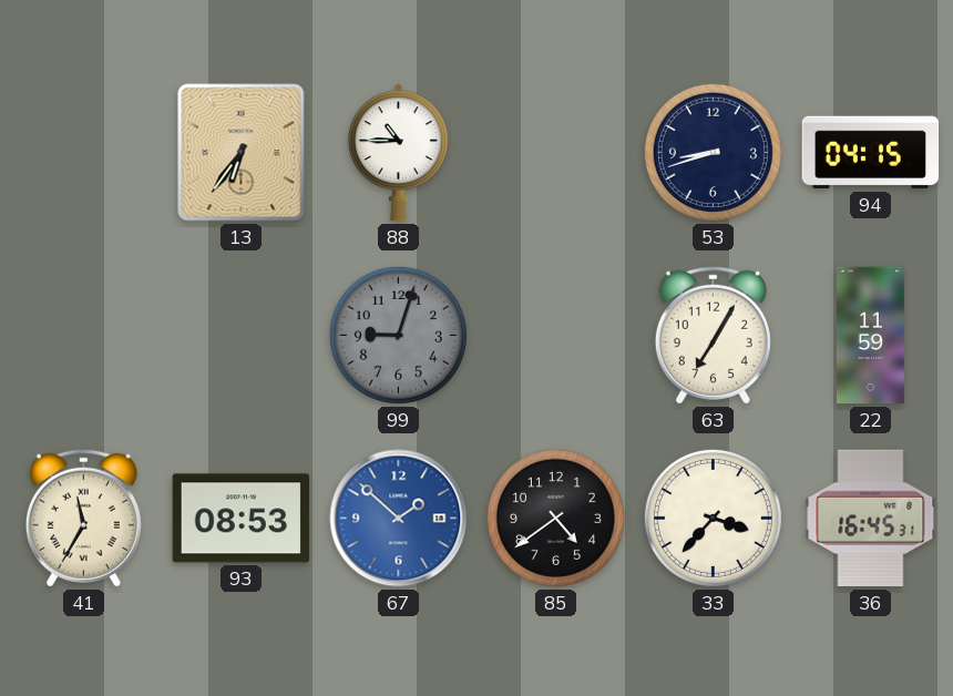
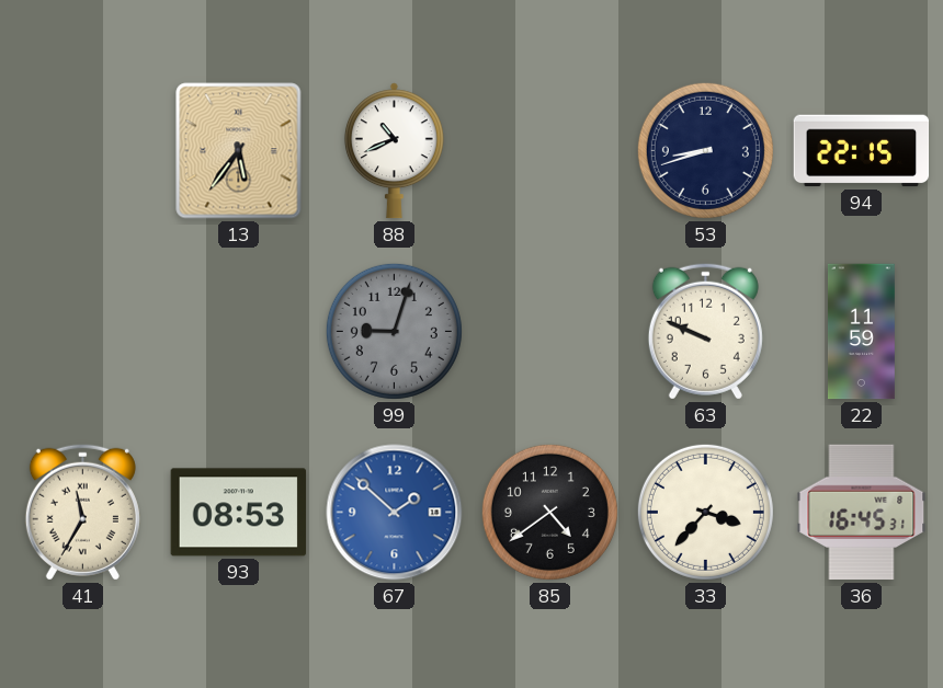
13: 6:36 -> 5:36 (239, 151)
88: 10:45 -> 10:41 (394, 151)
94: 04:15 -> 22:15 (862, 151)
63: 7:05 -> 9:49 (705, 331)
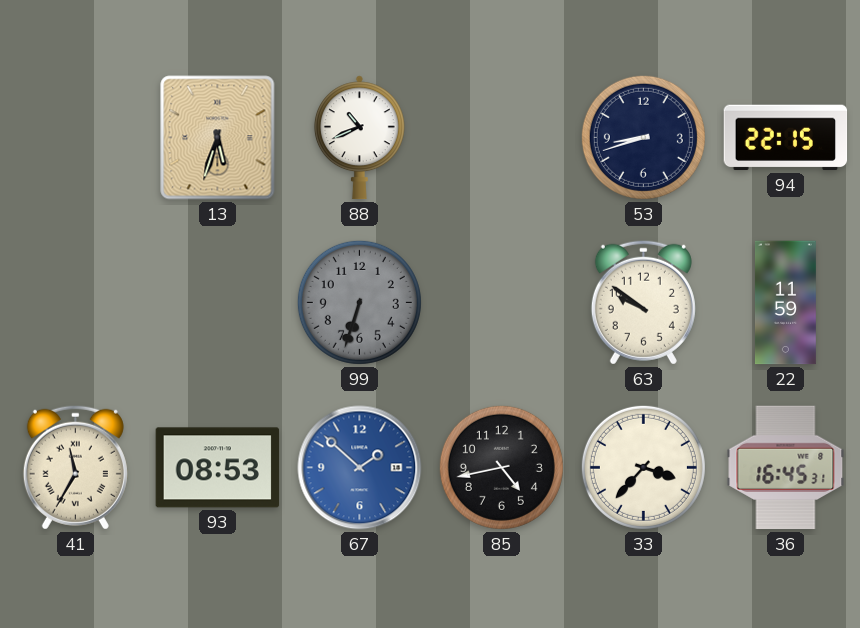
13: 5:36 -> 5:33 (218, 138)
99: 9:03 -> 6:33 (359, 302)
63: 9:49 -> 9:51 (643, 302)
85: 4:39 -> 4:43 (501, 467)
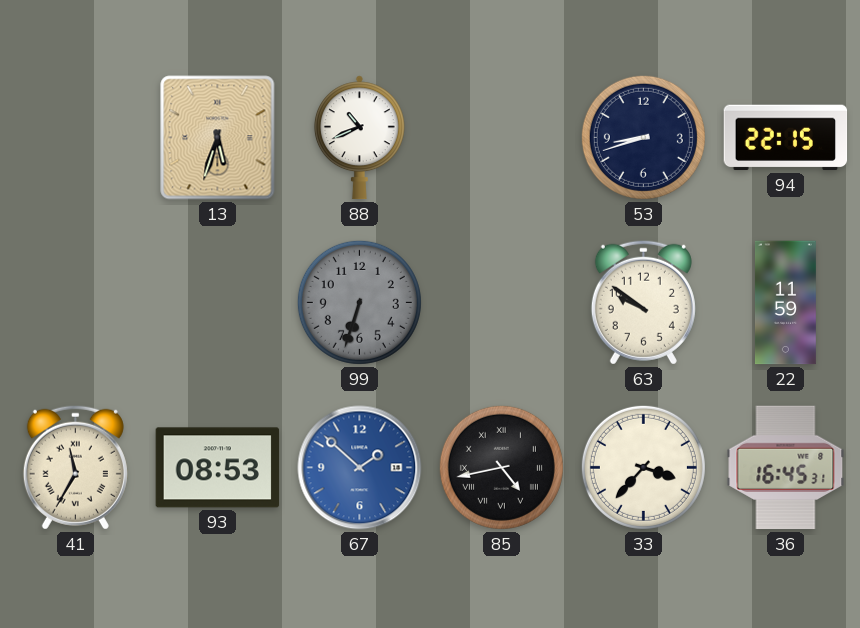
85 numerals: Arabic -> Roman (501, 467)
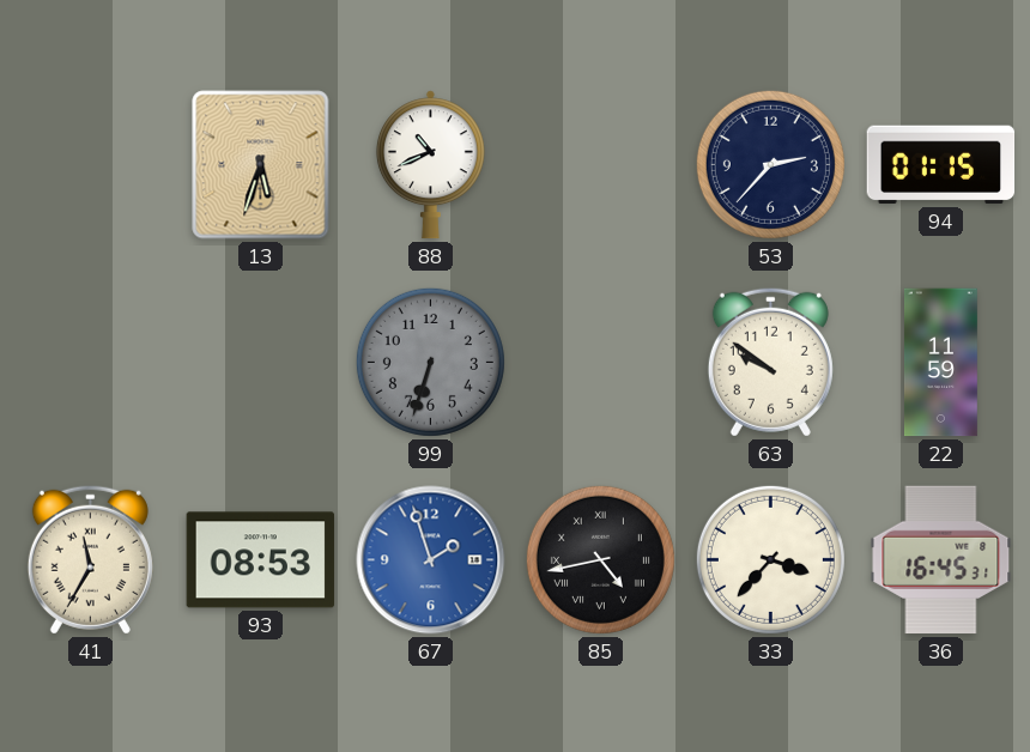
53: 8:42 -> 2:37 (770, 164)
94: 22:15 -> 01:15 (941, 165)
67: 1:52 -> 1:57 (431, 560)
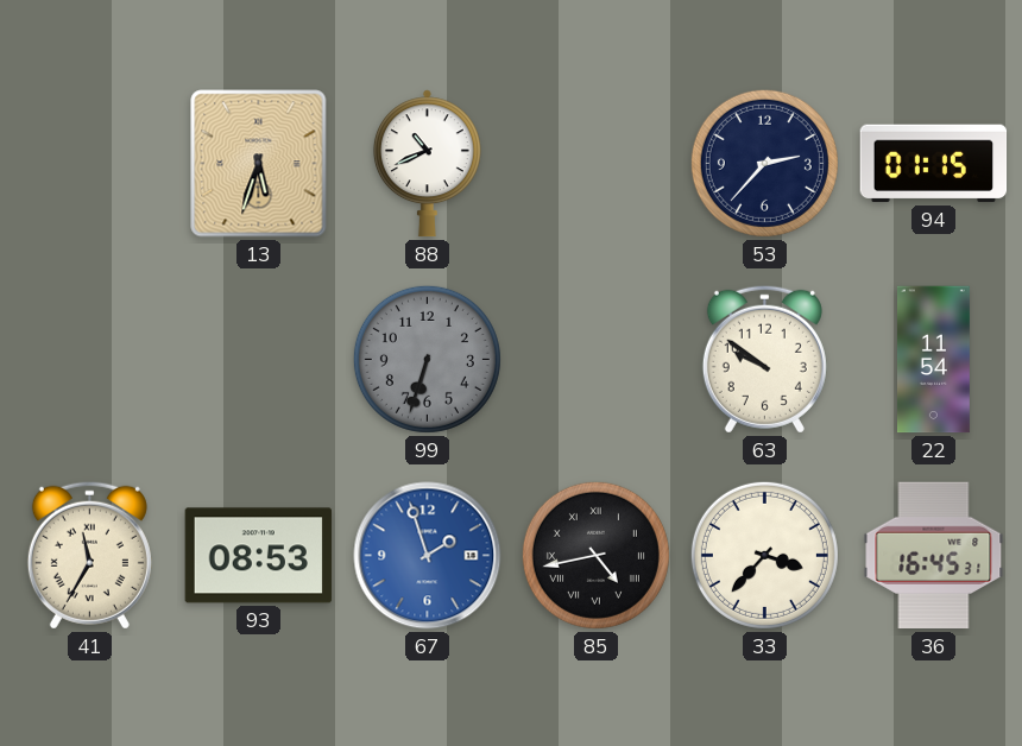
22: 11:59 -> 11:54 (933, 360)
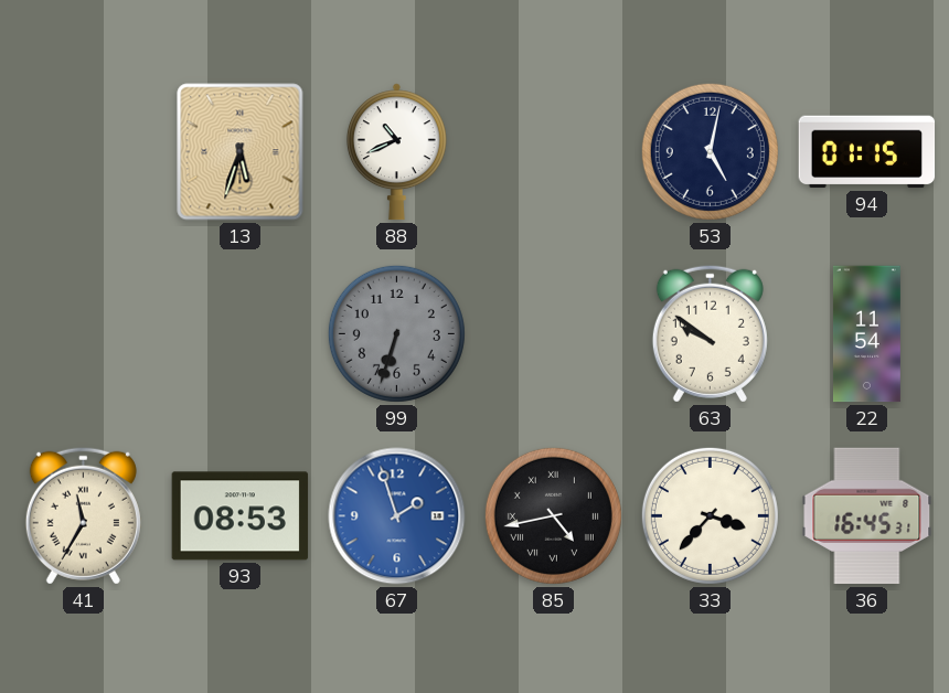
53: 2:37 -> 5:02 (710, 151)
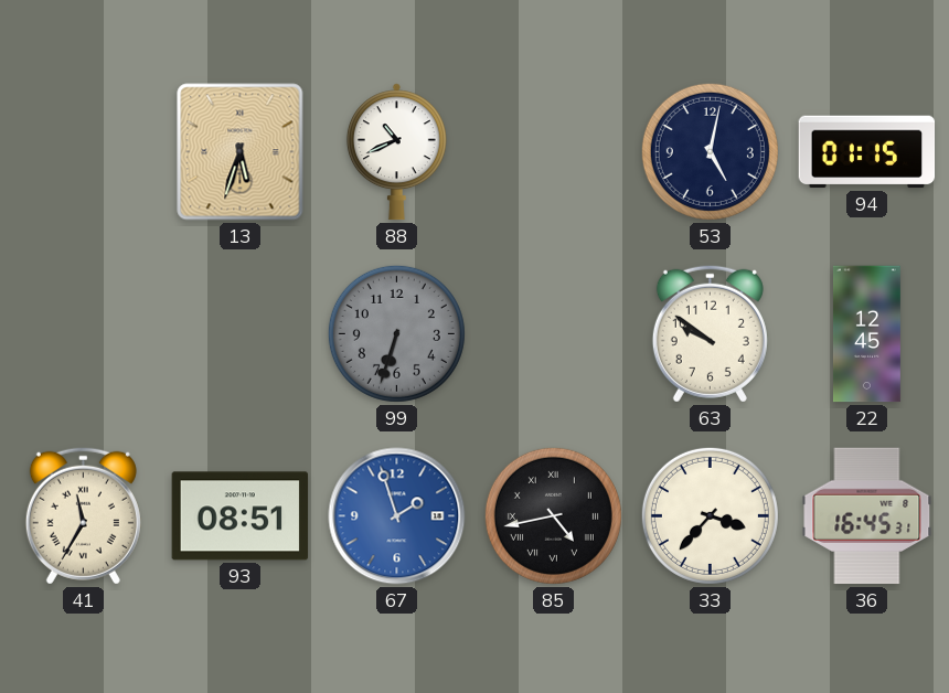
22: 11:54 -> 12:45 (866, 334)
93: 08:53 -> 08:51 (241, 516)
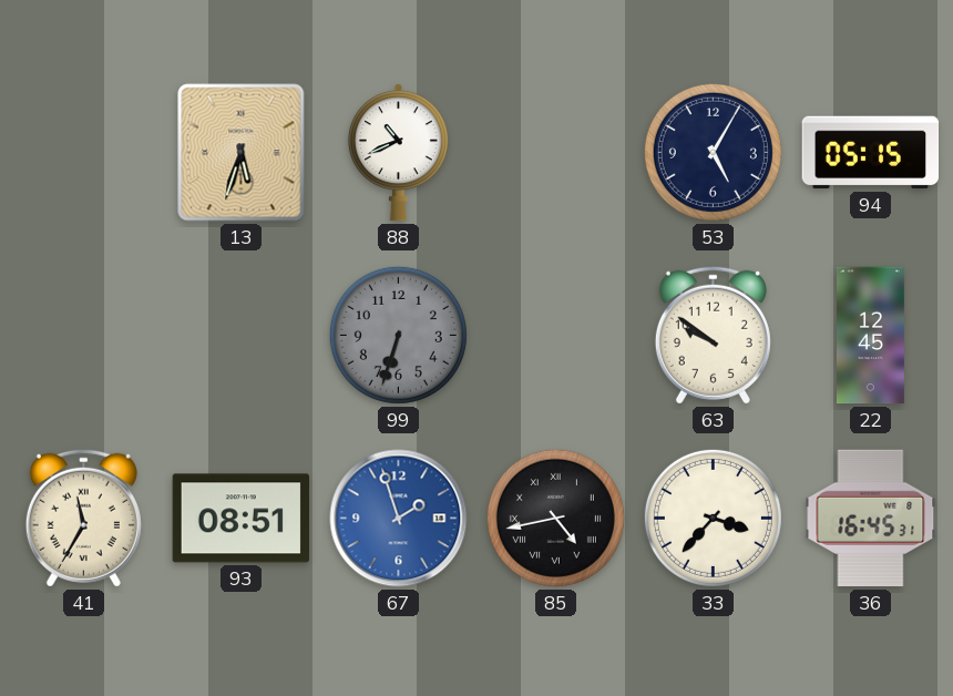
53: 5:02 -> 5:05 (713, 152)
94: 01:15 -> 05:15 (871, 153)
